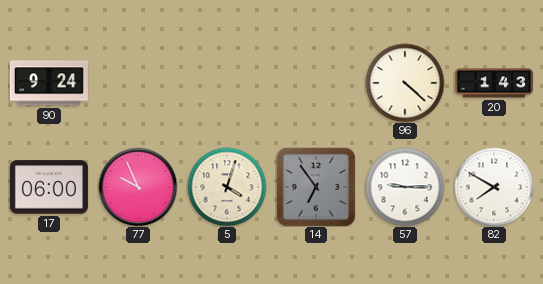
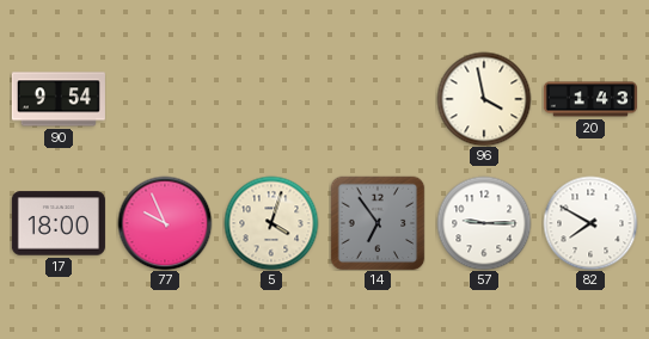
90: 9:24 -> 9:54 (59, 99)
96: 4:22 -> 3:58 (484, 99)
17: 06:00 -> 18:00 (59, 223)
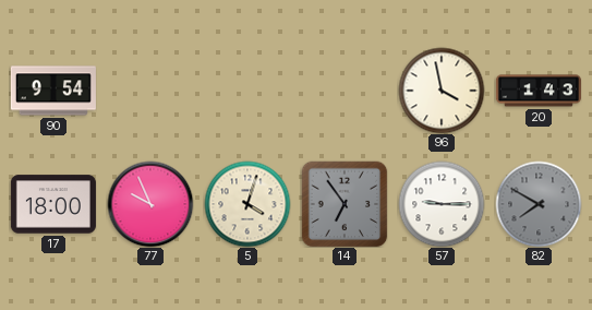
82 dial: white -> grey (539, 204)
